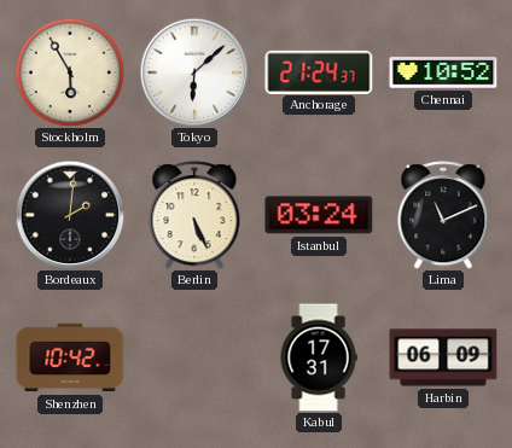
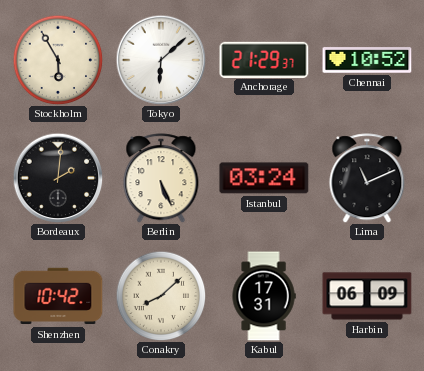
Anchorage: 21:24 -> 21:29 (264, 59)
Conakry: none -> 8:08 (161, 296)
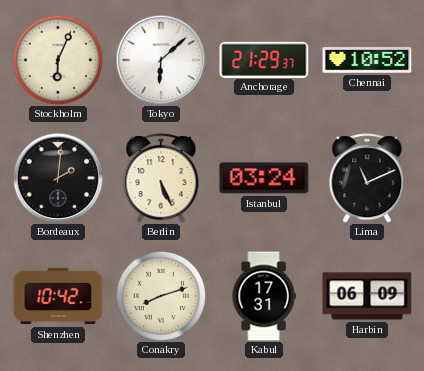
Stockholm: 5:55 -> 6:04 (58, 60)
Conakry: 8:08 -> 8:12 (161, 296)
